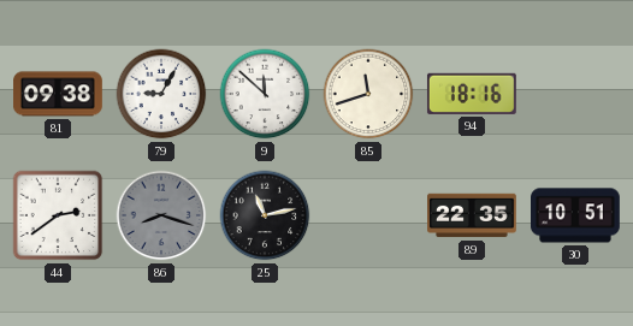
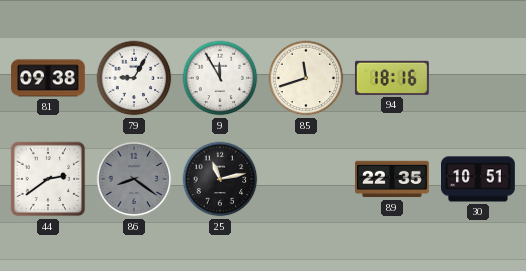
9: 11:52 -> 11:55 (220, 78)
86: 8:18 -> 8:21 (134, 179)
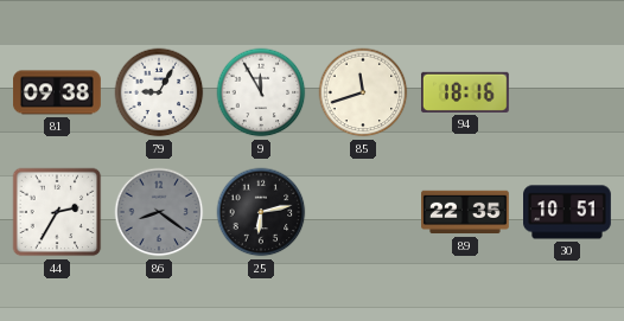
44: 2:39 -> 2:35 (57, 212)
25: 11:13 -> 6:13 (261, 212)
